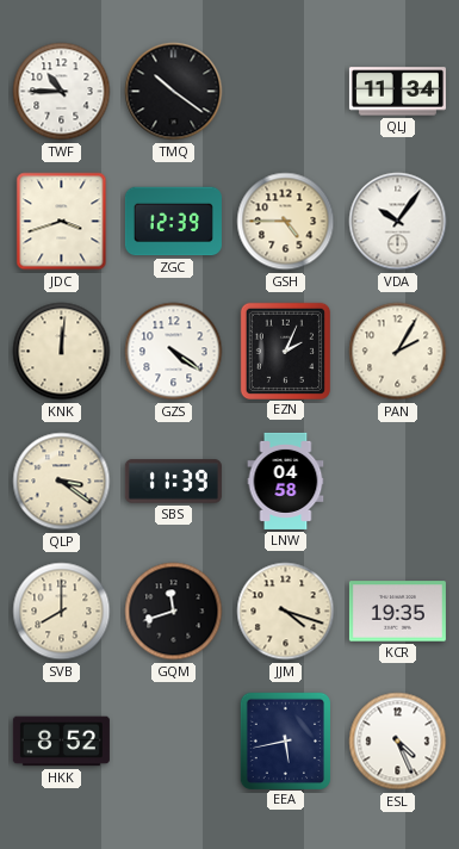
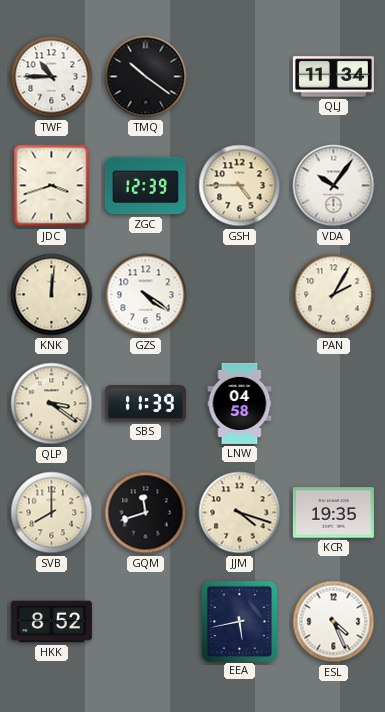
EZN: 2:04 -> none (285, 351)
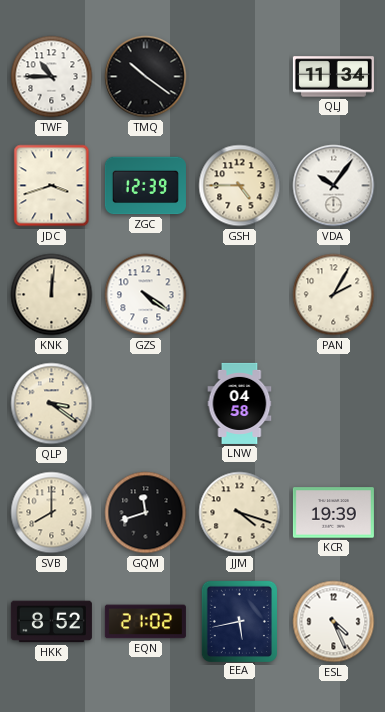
SBS: 11:39 -> none (145, 404)
KCR: 19:35 -> 19:39 (333, 513)
EQN: none -> 21:02 (145, 622)
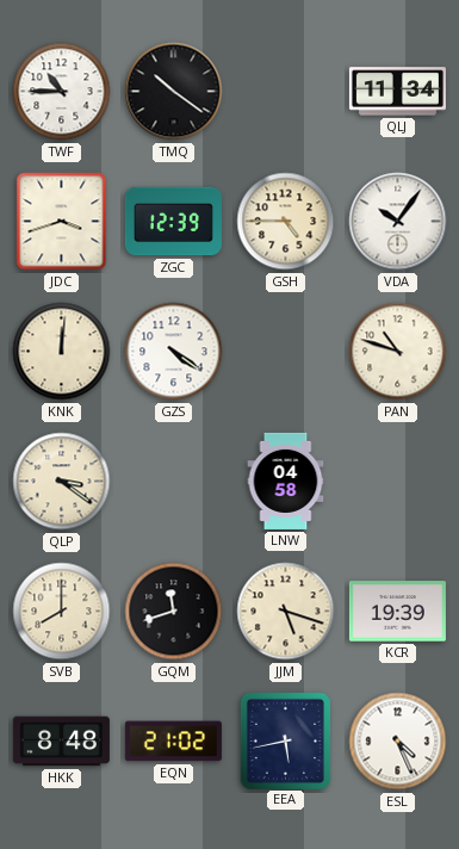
PAN: 2:05 -> 10:48 (398, 352)
JJM: 4:18 -> 5:18 (286, 612)
HKK: 8:52 -> 8:48 (61, 742)
